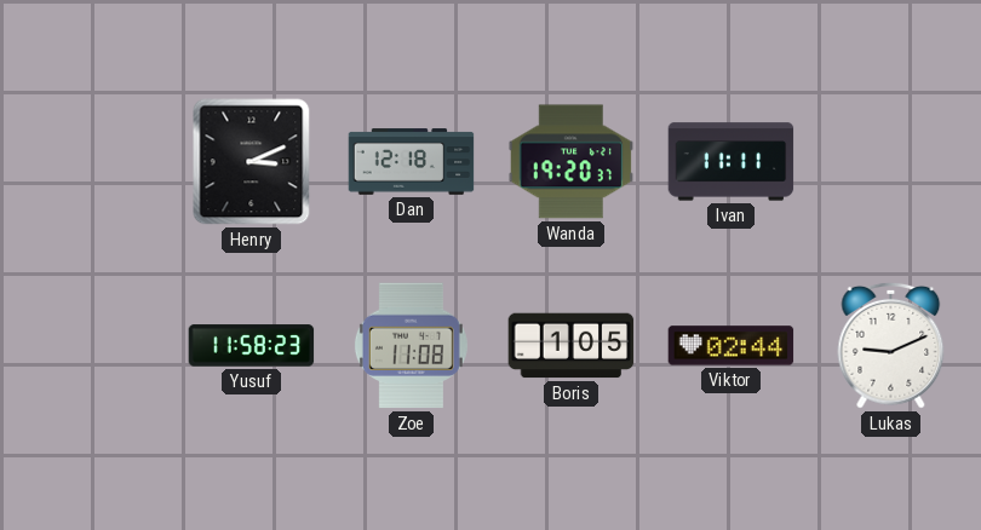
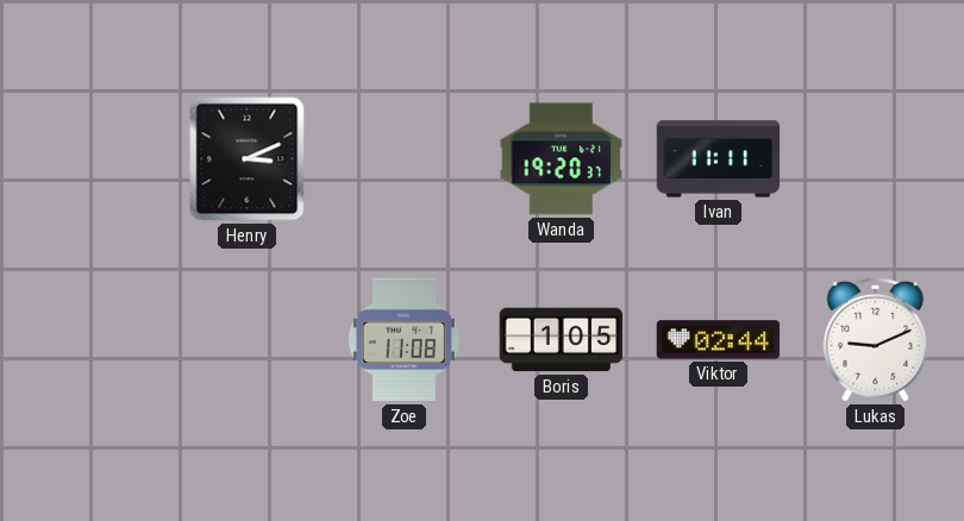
Dan: 12:18 -> none (412, 162)
Yusuf: 11:58 -> none (252, 346)
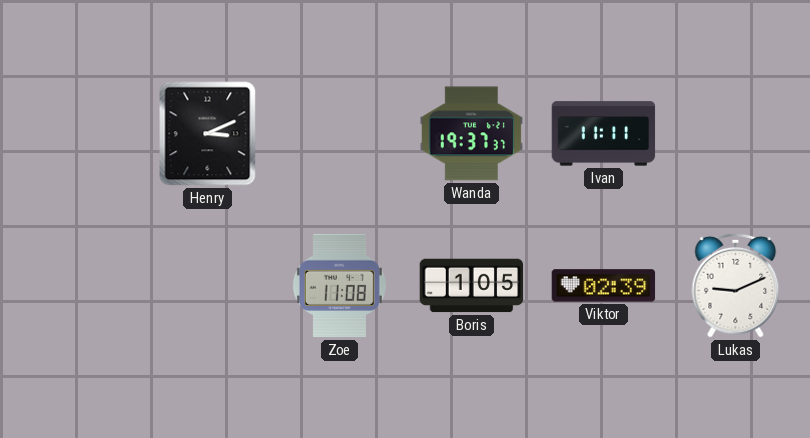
Wanda: 19:20 -> 19:37 (472, 134)
Viktor: 02:44 -> 02:39 (604, 286)
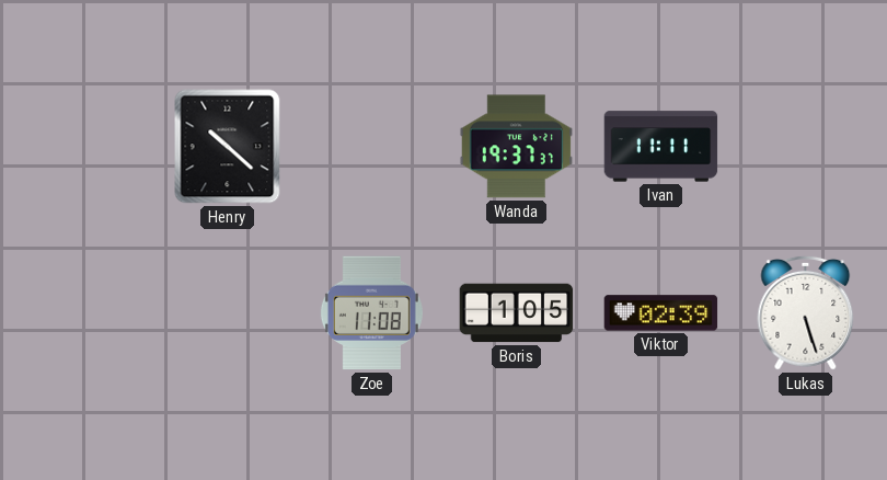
Henry: 3:11 -> 10:22 (228, 147)
Lukas: 9:11 -> 5:27 (806, 312)
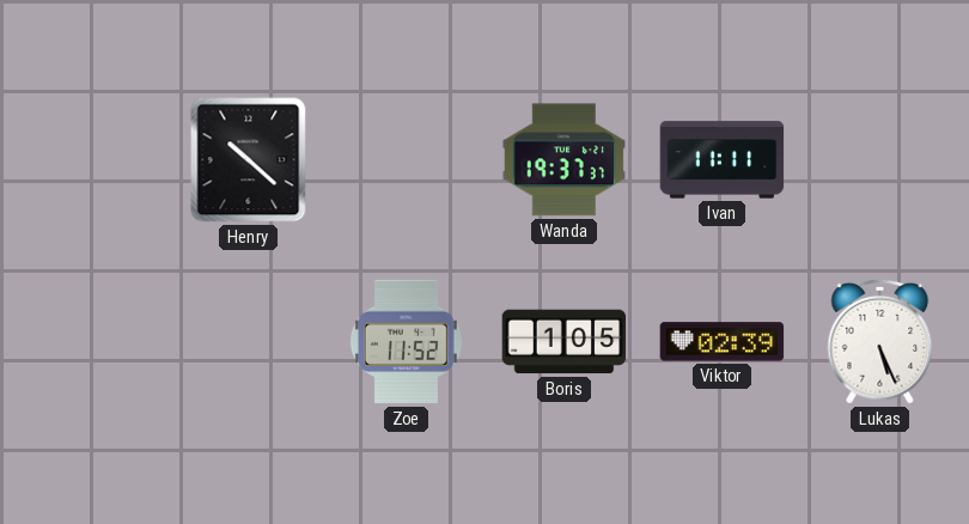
Zoe: 11:08 -> 11:52 (406, 342)
Lukas: 5:27 -> 5:26 (880, 341)
